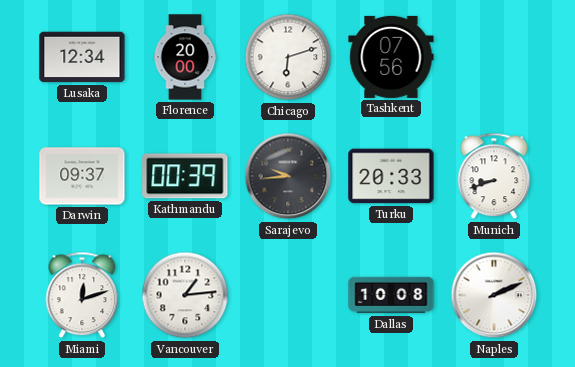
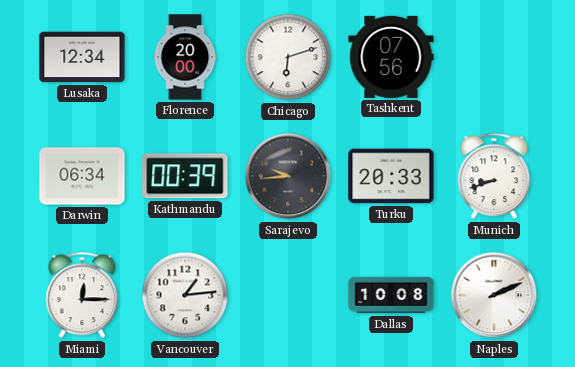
Darwin: 09:37 -> 06:34 (82, 176)
Miami: 12:12 -> 12:15 (82, 295)
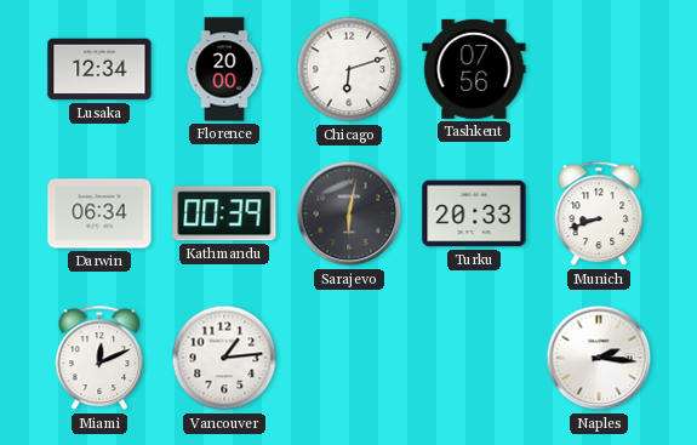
Sarajevo: 9:44 -> 6:02 (349, 213)
Miami: 12:15 -> 12:11 (99, 358)
Dallas: 10:08 -> none (391, 295)
Naples: 2:11 -> 2:16 (599, 358)
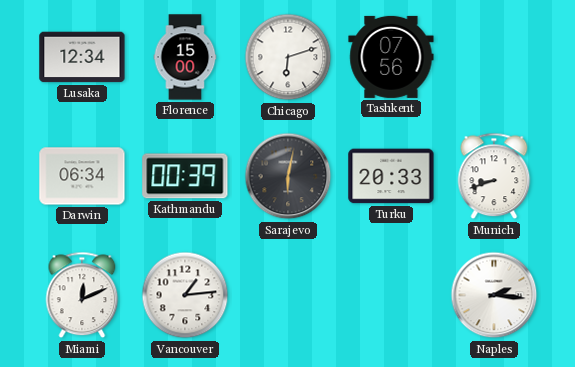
Florence: 20:00 -> 15:00 (185, 57)
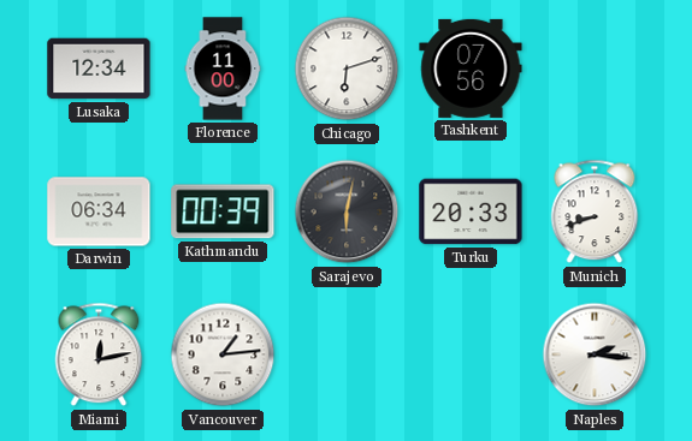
Florence: 15:00 -> 11:00 (223, 68)
Miami: 12:11 -> 12:13 (99, 354)
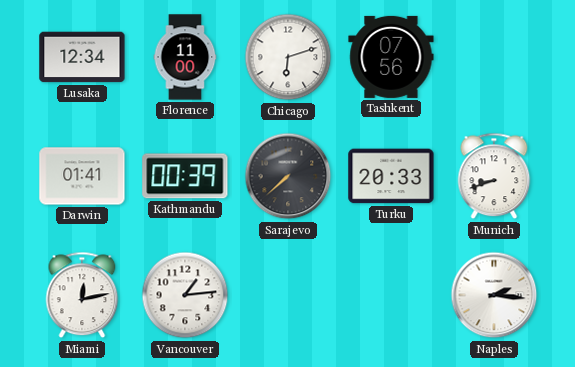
Darwin: 06:34 -> 01:41 (82, 176)
Sarajevo: 6:02 -> 7:38 (288, 176)
